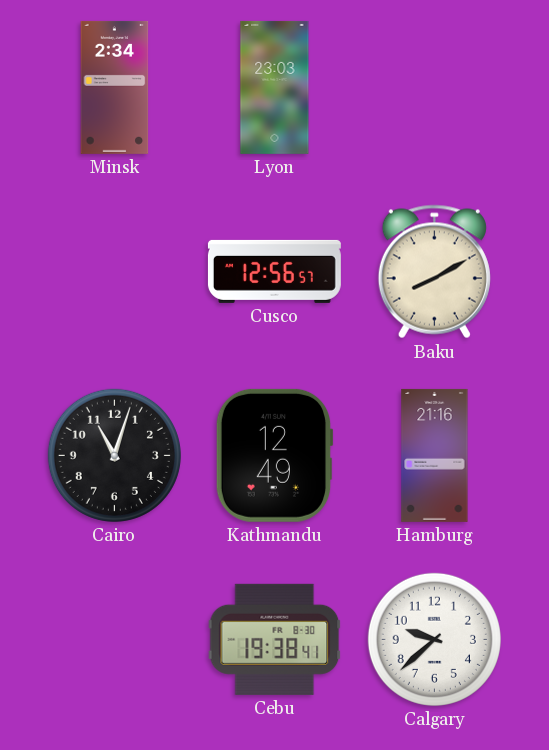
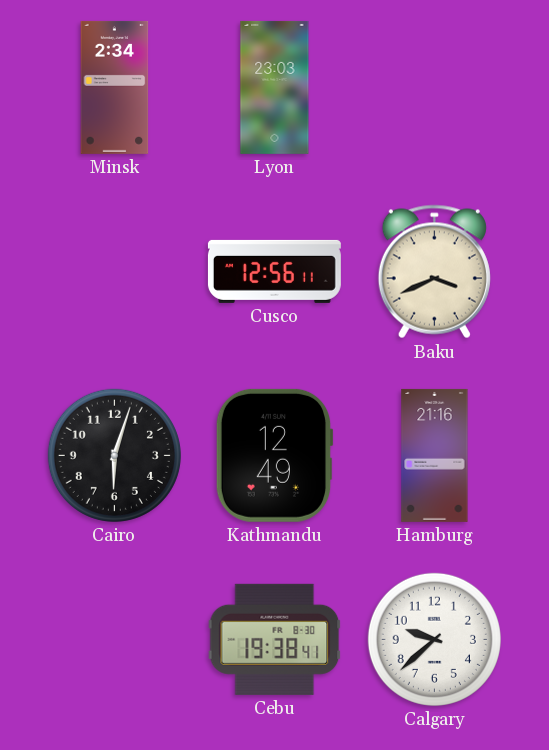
Cusco: 12:56:57 -> 12:56:11 (274, 271)
Baku: 8:10 -> 3:41 (434, 272)
Cairo: 11:03 -> 6:03 (114, 455)
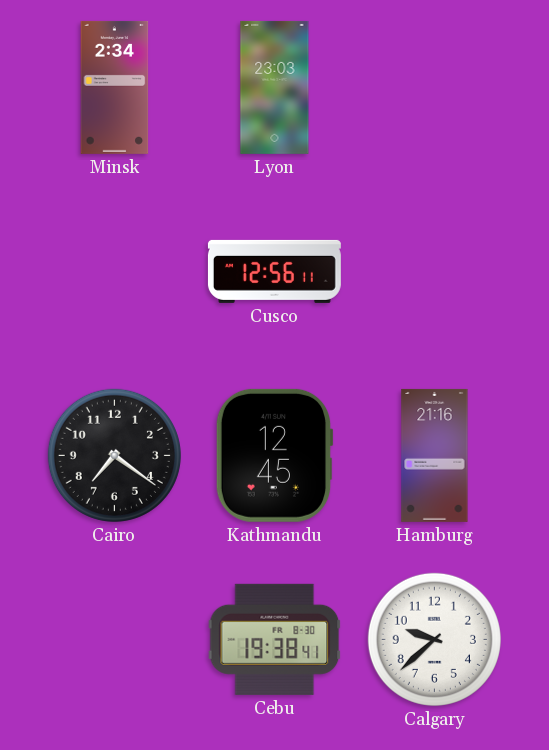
Baku: 3:41 -> none (434, 272)
Cairo: 6:03 -> 7:21 (114, 455)
Kathmandu: 12:49 -> 12:45 (274, 455)
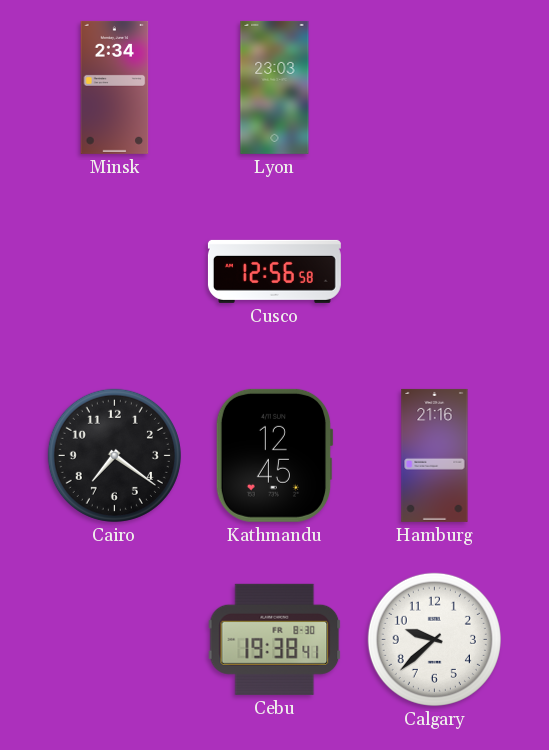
Cusco: 12:56:11 -> 12:56:58 (274, 271)
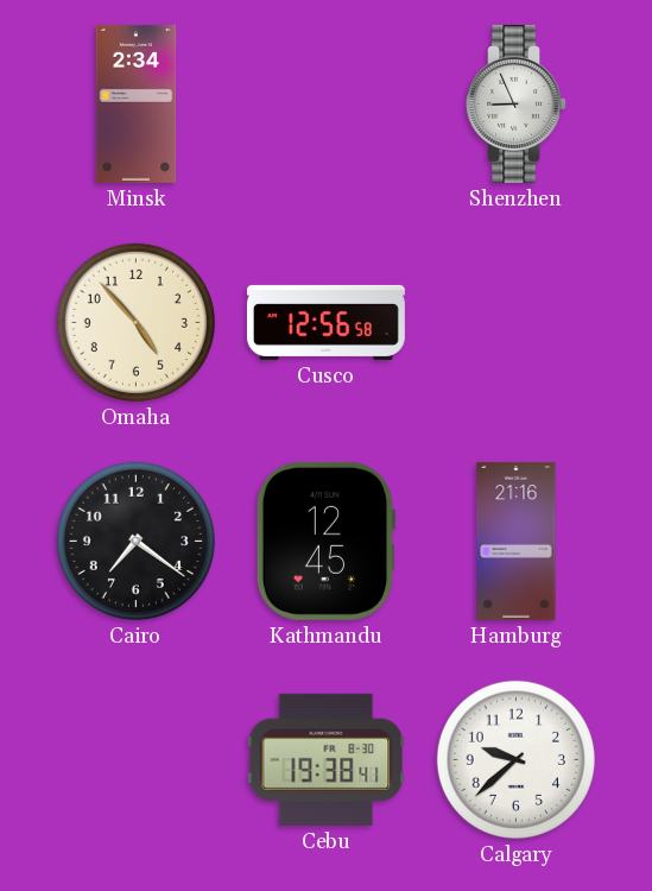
Lyon: 23:03 -> none (275, 87)
Shenzhen: none -> 8:56 (515, 103)
Omaha: none -> 4:53 (135, 322)
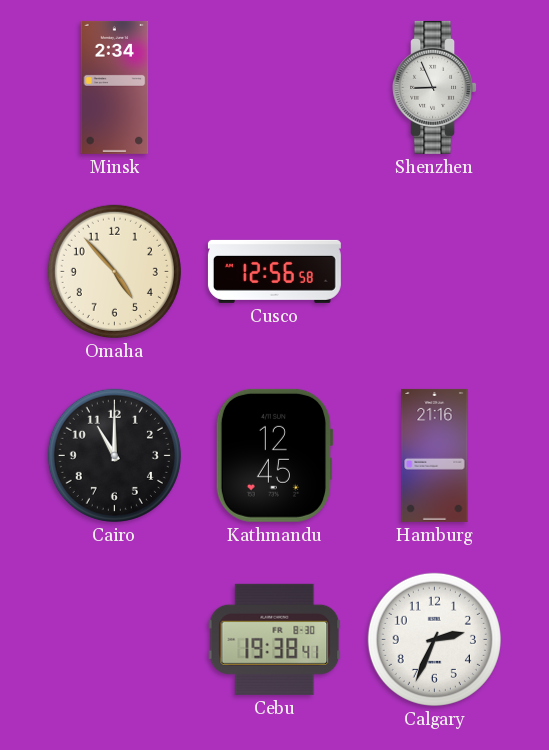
Cairo: 7:21 -> 11:00 (114, 455)
Calgary: 9:38 -> 2:34 (434, 639)
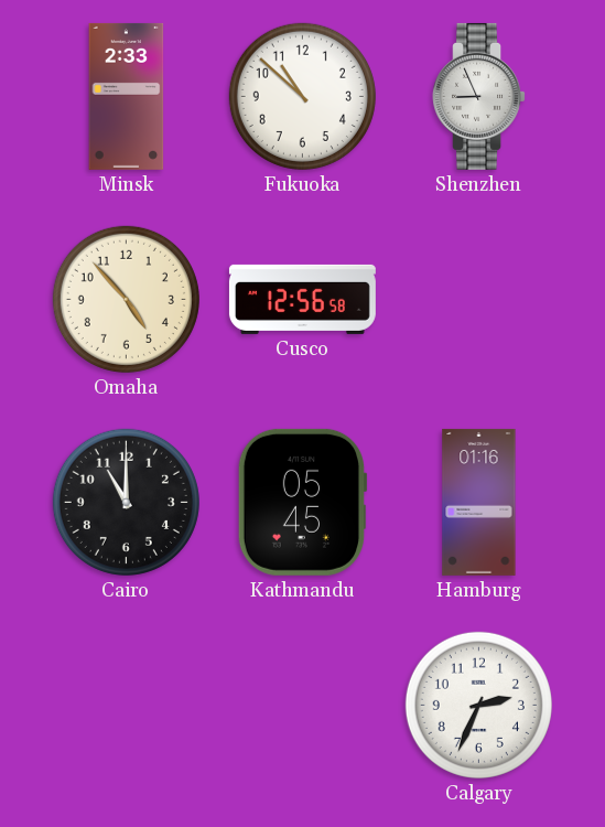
Minsk: 2:34 -> 2:33 (127, 96)
Fukuoka: none -> 10:52 (302, 96)
Kathmandu: 12:45 -> 05:45 (302, 502)
Hamburg: 21:16 -> 01:16 (479, 502)
Cebu: 19:38 -> none (275, 639)
